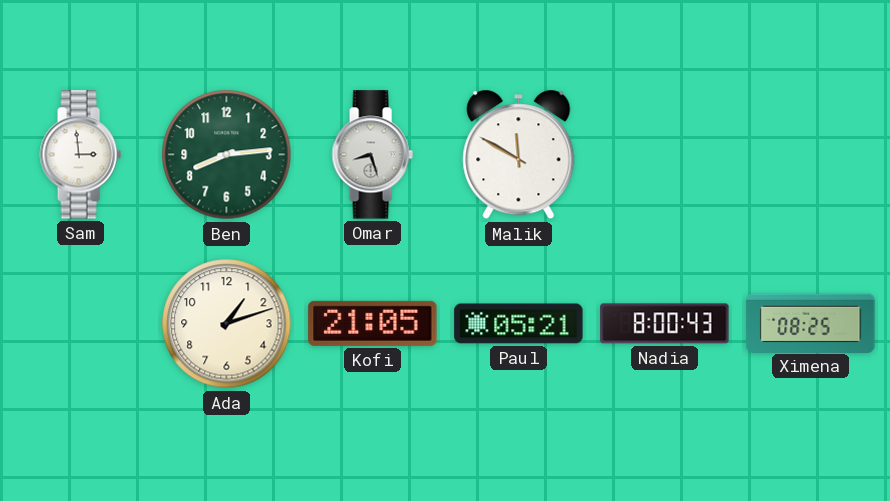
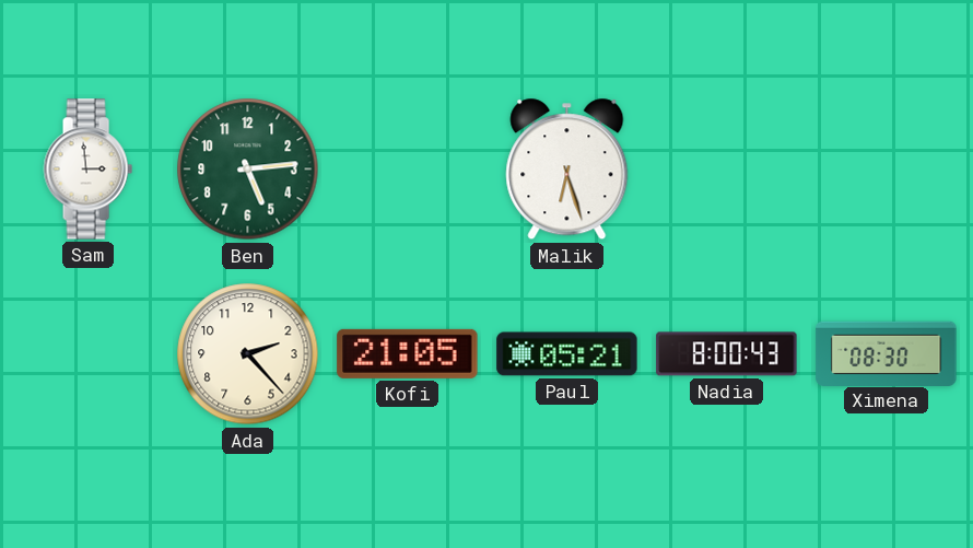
Ben: 8:14 -> 5:14 (248, 170)
Omar: 8:27 -> none (372, 155)
Malik: 11:50 -> 6:27 (567, 170)
Ada: 1:12 -> 2:23 (248, 354)
Ximena: 08:25 -> 08:30 (887, 353)
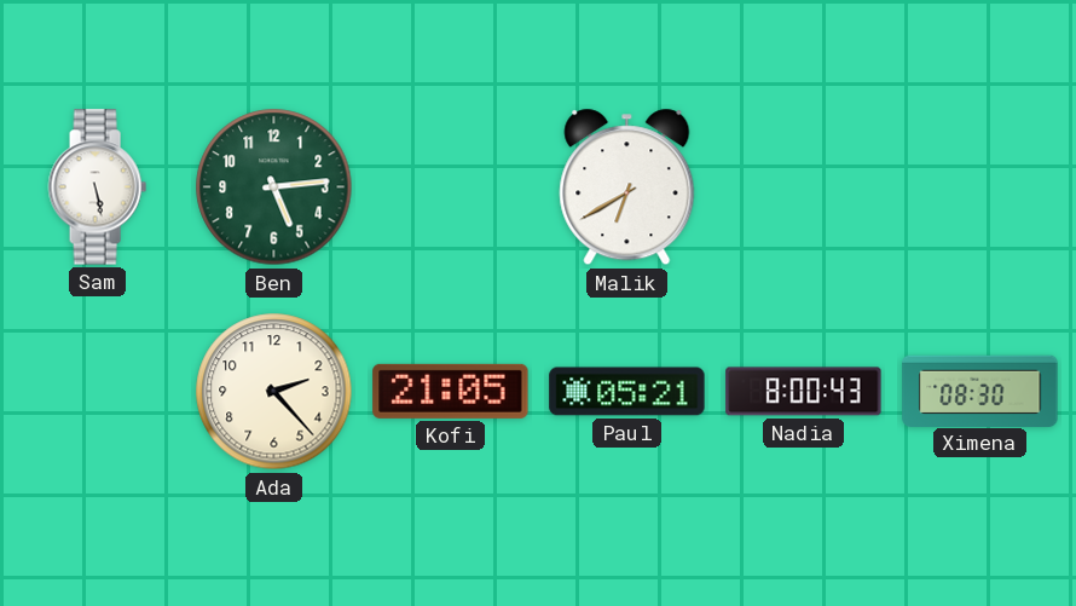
Sam: 2:59 -> 5:28 (97, 187)
Malik: 6:27 -> 6:40 (627, 187)
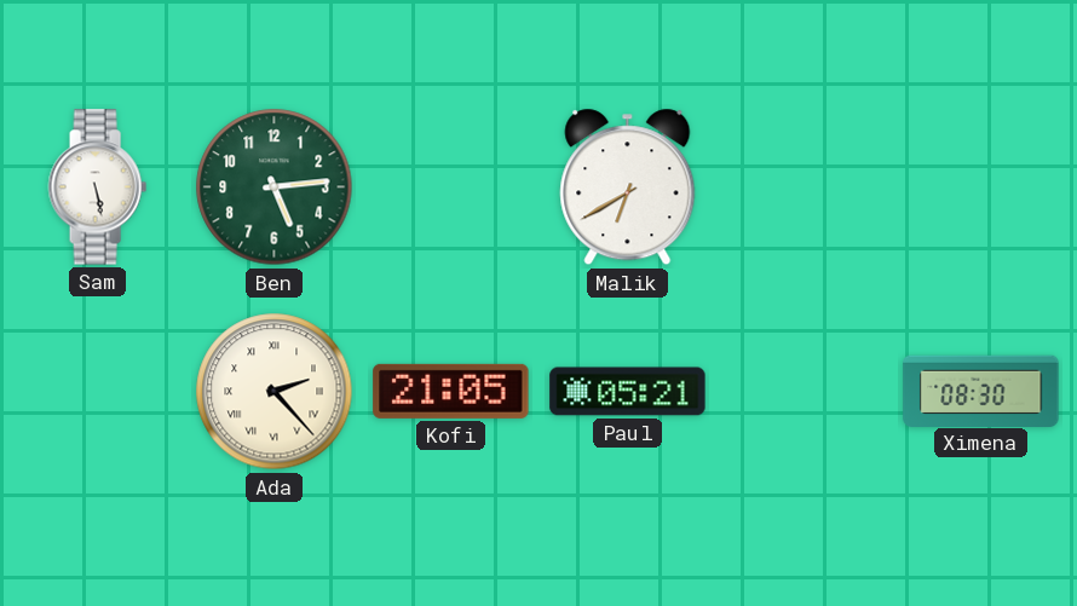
Ada numerals: Arabic -> Roman (275, 392)
Nadia: 8:00 -> none (804, 392)
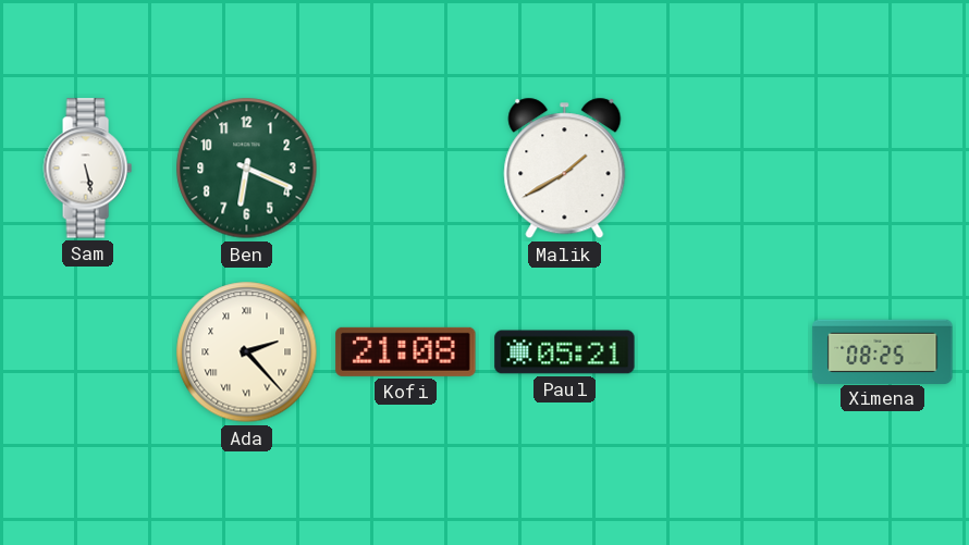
Ben: 5:14 -> 6:19 (247, 169)
Malik: 6:40 -> 1:40 (565, 169)
Kofi: 21:05 -> 21:08 (406, 351)
Ximena: 08:30 -> 08:25 (883, 351)
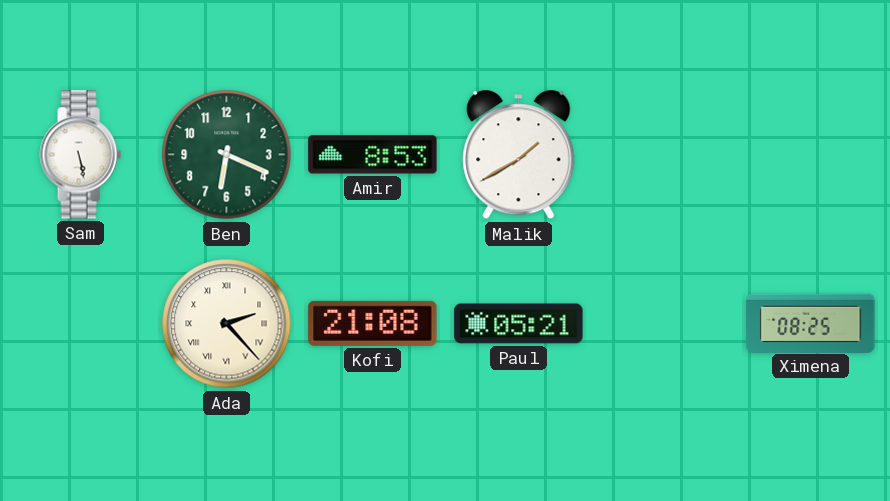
Amir: none -> 8:53 (373, 155)
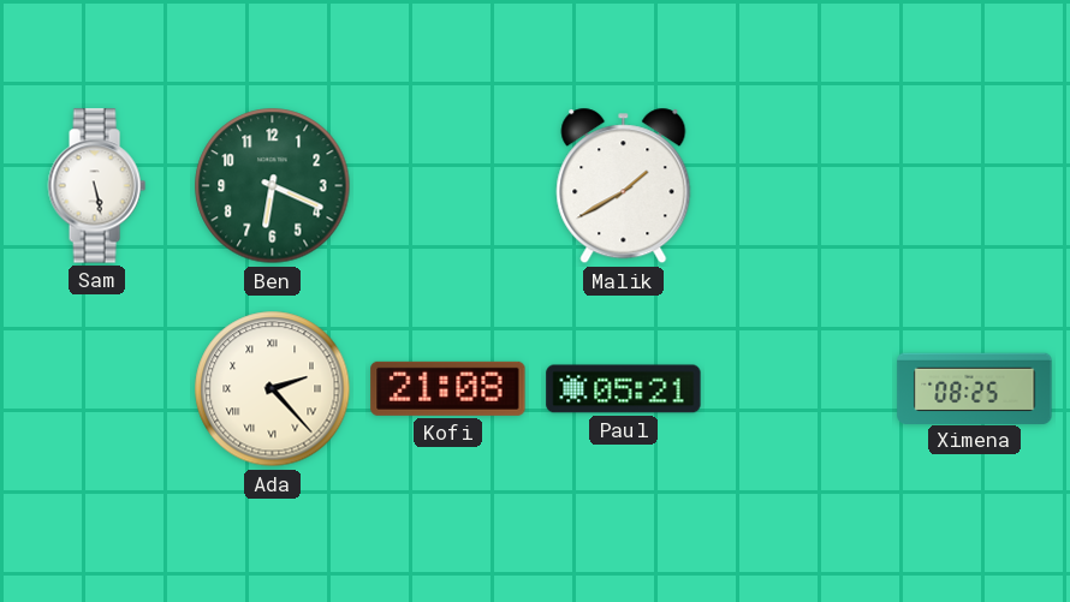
Amir: 8:53 -> none (373, 155)
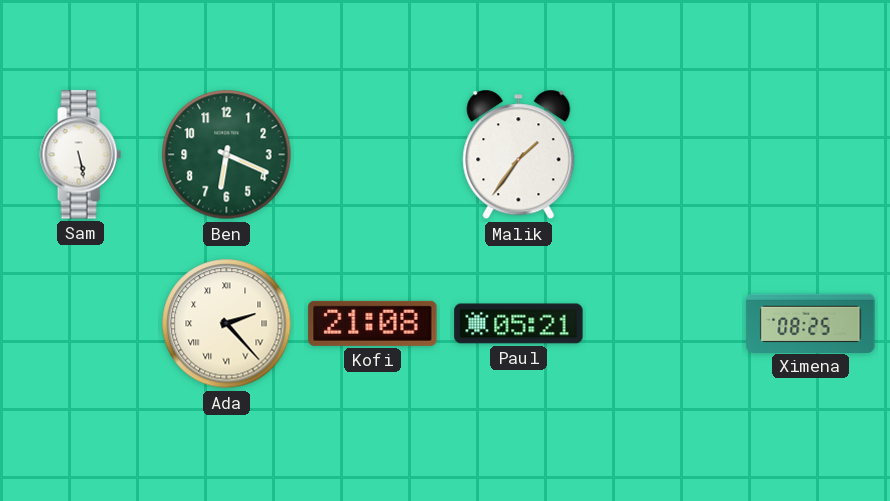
Malik: 1:40 -> 1:36 (519, 155)
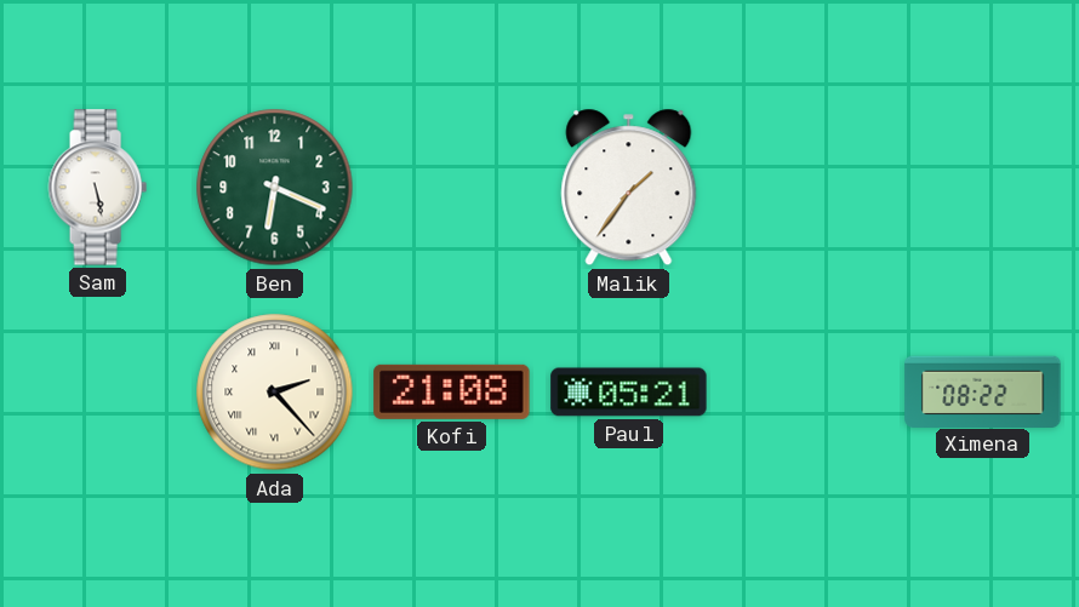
Ximena: 08:25 -> 08:22 (983, 391)
